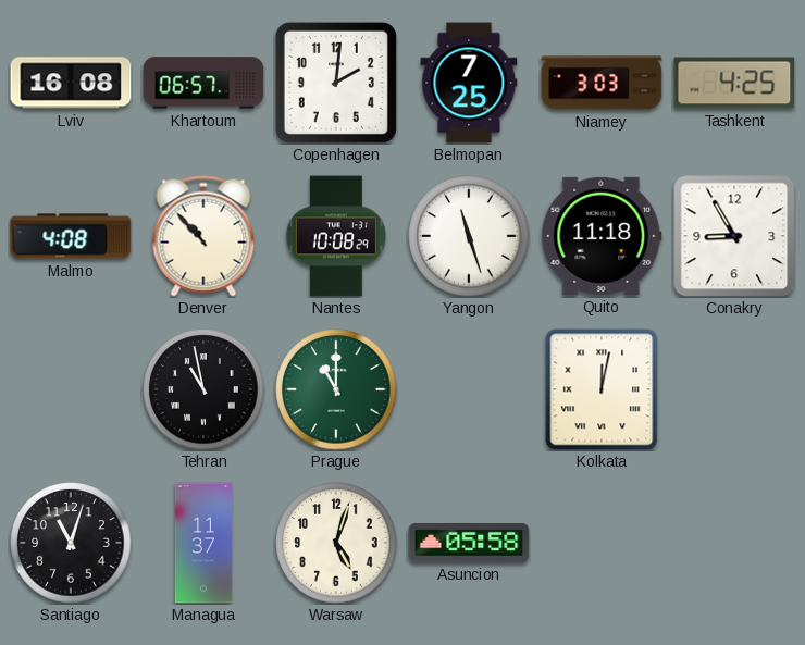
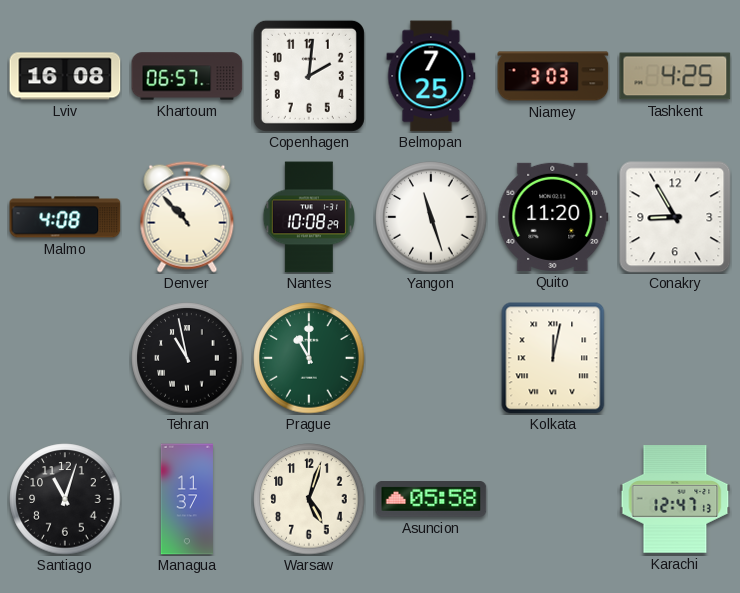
Quito: 11:18 -> 11:20 (553, 217)
Karachi: none -> 12:47 (675, 499)
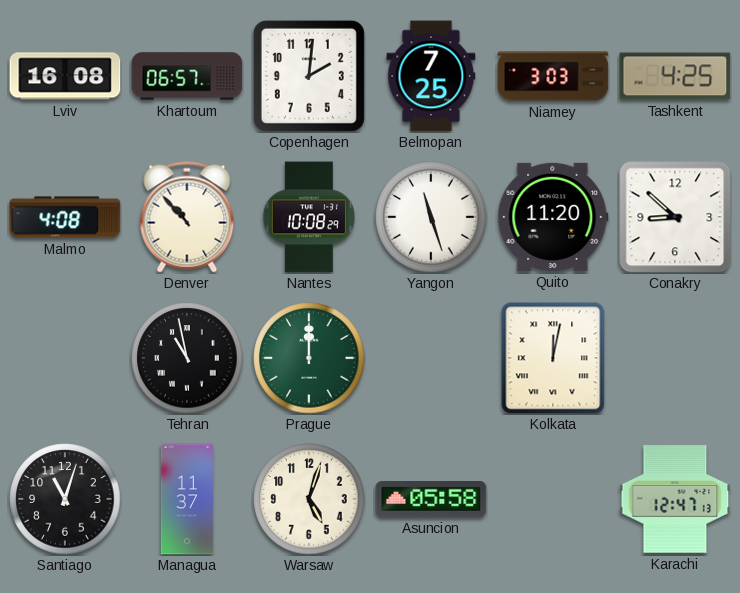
Conakry: 8:55 -> 8:52 (675, 217)
Prague: 11:00 -> 12:00 (309, 358)
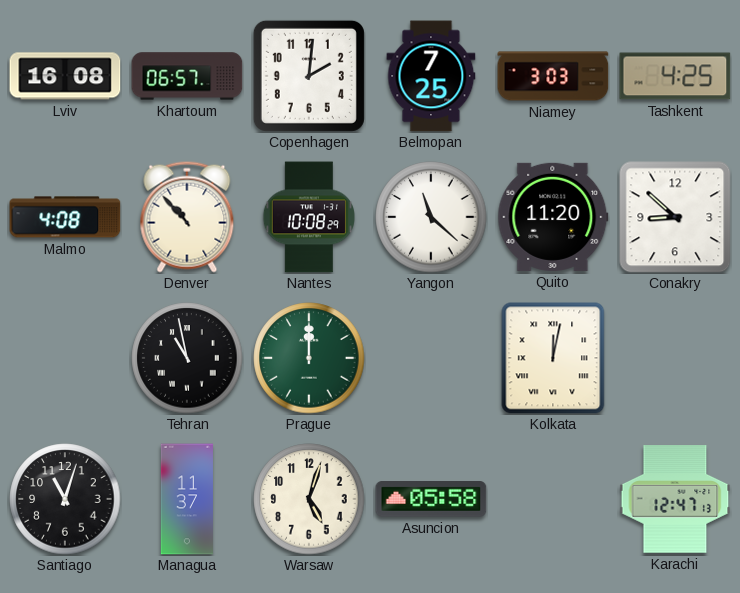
Yangon: 11:27 -> 11:22 (431, 217)
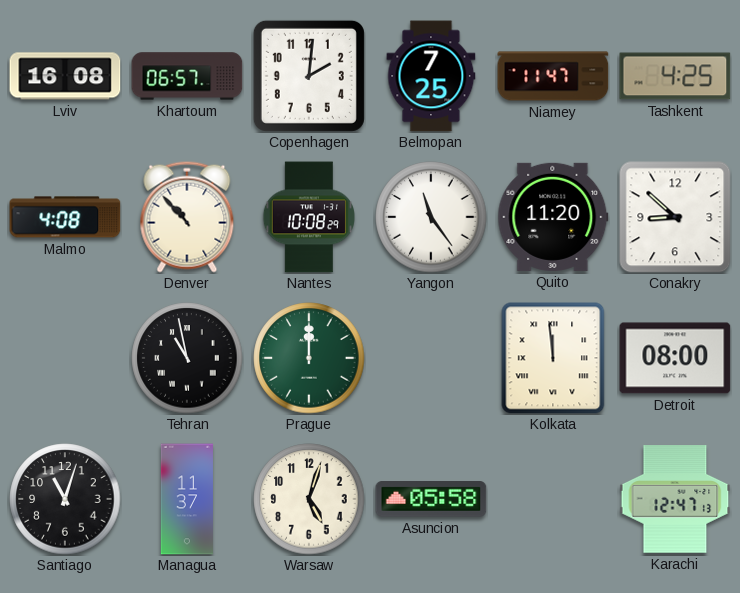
Niamey: 3:03 -> 11:47 (553, 76)
Yangon: 11:22 -> 11:24 (431, 217)
Kolkata: 12:02 -> 11:59 (553, 358)
Detroit: none -> 08:00 (675, 358)
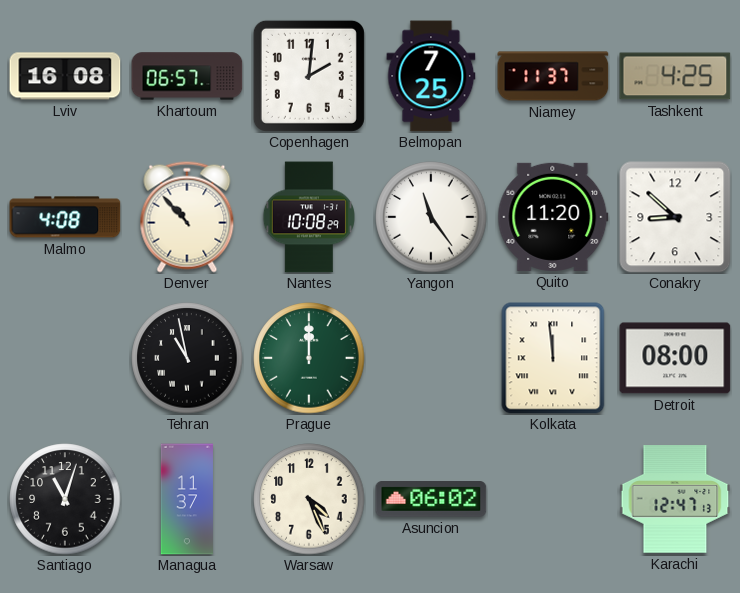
Niamey: 11:47 -> 11:37 (553, 76)
Warsaw: 5:03 -> 4:26 (309, 499)
Asuncion: 05:58 -> 06:02 (431, 500)
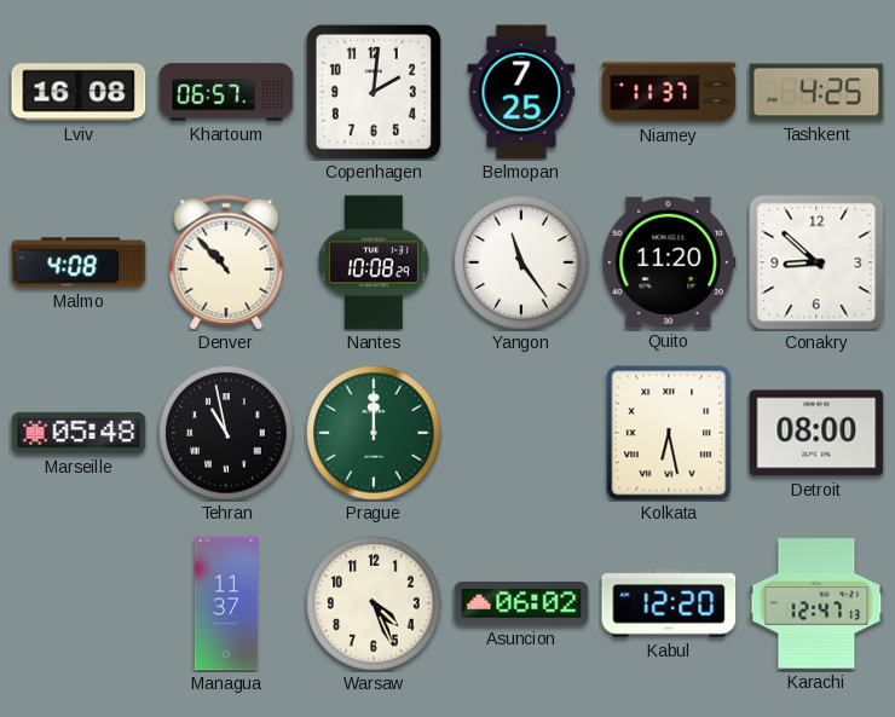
Marseille: none -> 05:48 (79, 433)
Kolkata: 11:59 -> 6:28 (669, 433)
Santiago: 11:03 -> none (65, 499)
Kabul: none -> 12:20 (669, 603)
